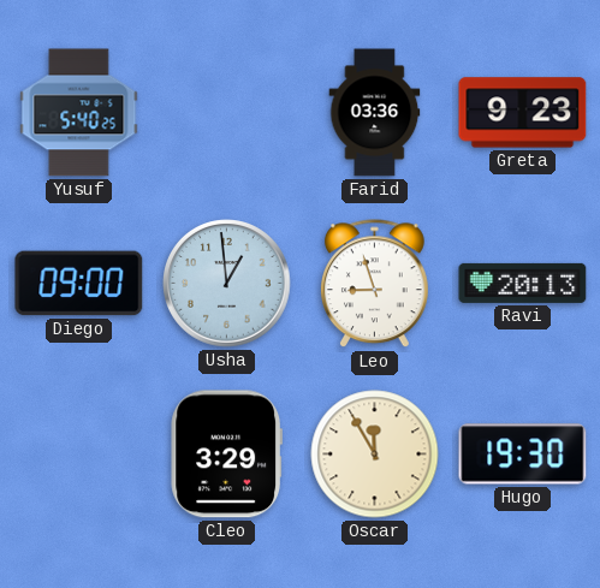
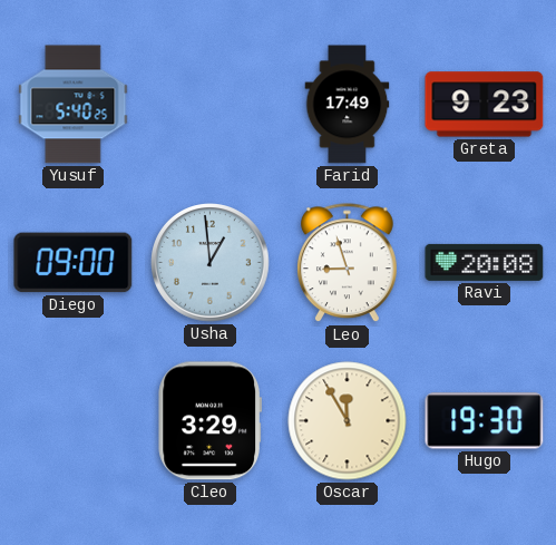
Farid: 03:36 -> 17:49 (348, 105)
Ravi: 20:13 -> 20:08 (485, 262)
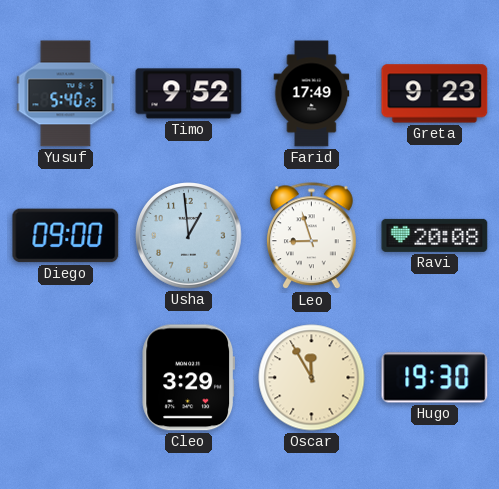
Timo: none -> 9:52 (189, 94)
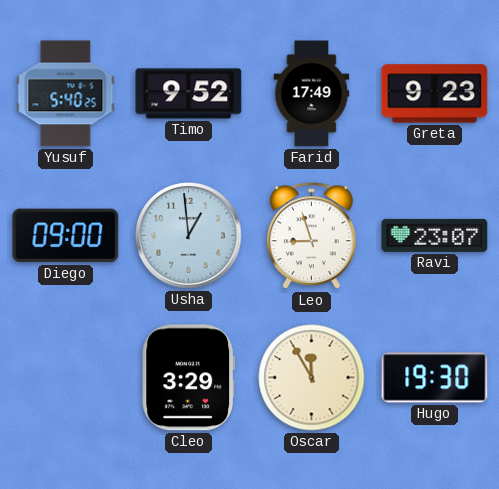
Ravi: 20:08 -> 23:07 (435, 235)
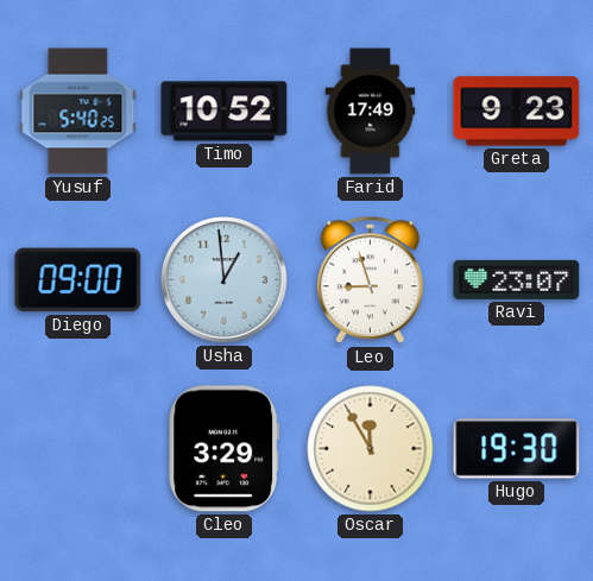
Timo: 9:52 -> 10:52 (225, 112)
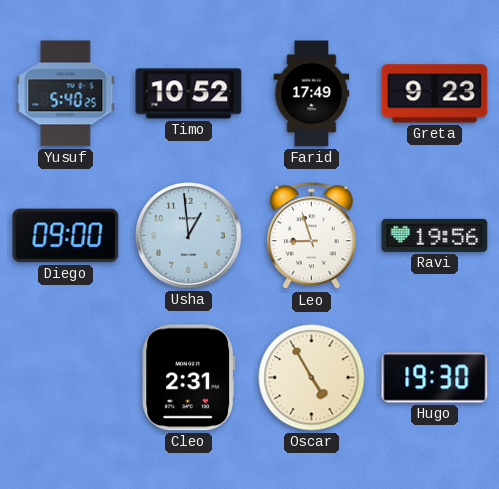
Ravi: 23:07 -> 19:56 (435, 235)
Cleo: 3:29 -> 2:31 (188, 378)
Oscar: 11:55 -> 4:55 (312, 378)
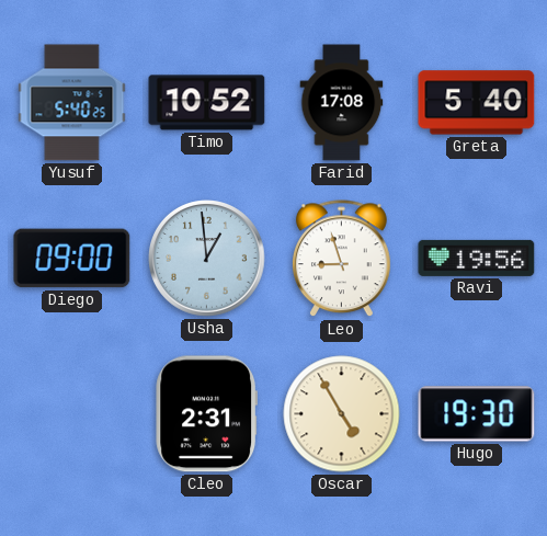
Farid: 17:49 -> 17:08 (342, 103)
Greta: 9:23 -> 5:40 (477, 103)
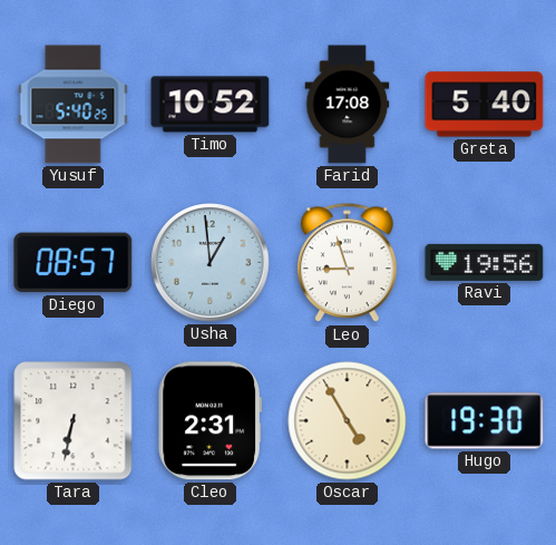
Diego: 09:00 -> 08:57 (74, 263)
Tara: none -> 6:32 (74, 421)
